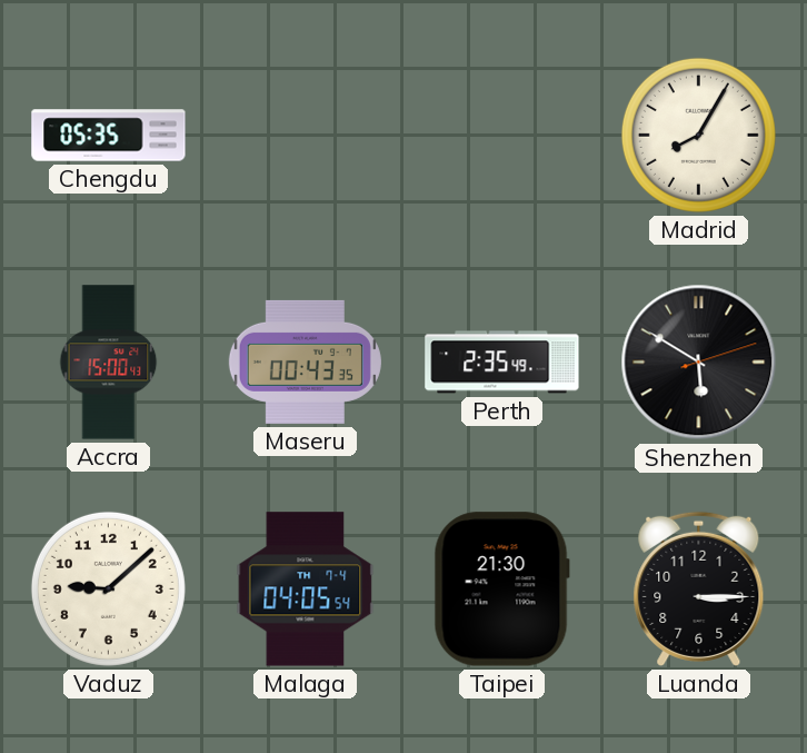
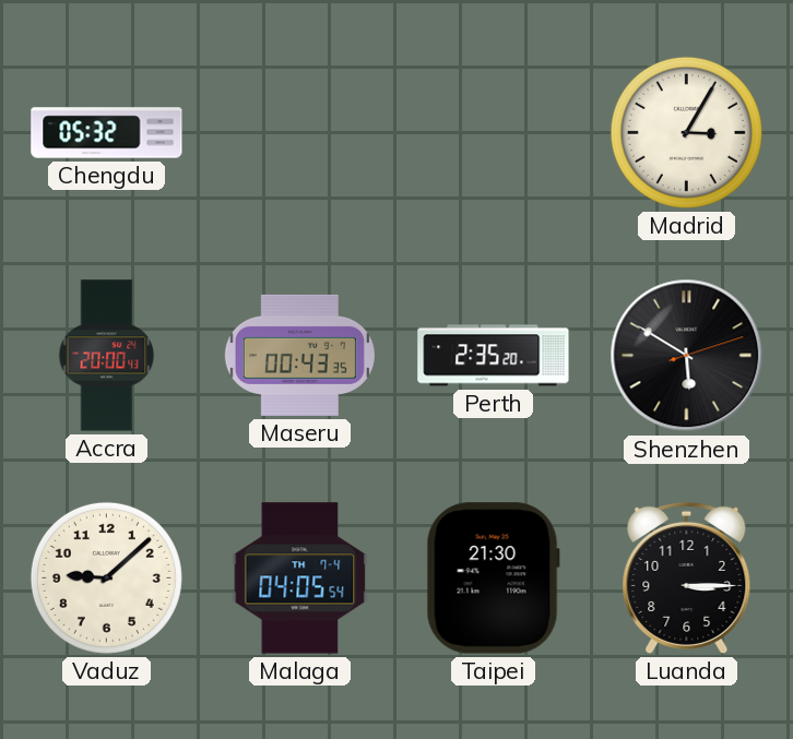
Chengdu: 05:35 -> 05:32 (107, 133)
Madrid: 8:05 -> 3:05 (686, 132)
Accra: 15:00 -> 20:00 (107, 356)
Perth: 2:35:49 -> 2:35:20 (494, 356)
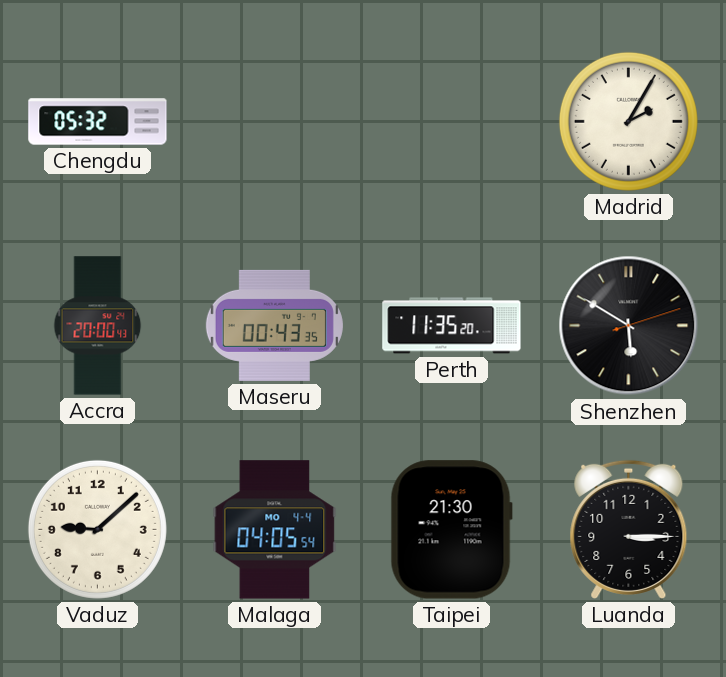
Madrid: 3:05 -> 2:05 (628, 121)
Perth: 2:35 -> 11:35 (452, 326)
Malaga date: TH 7-4 -> MO 4-4 (275, 530)
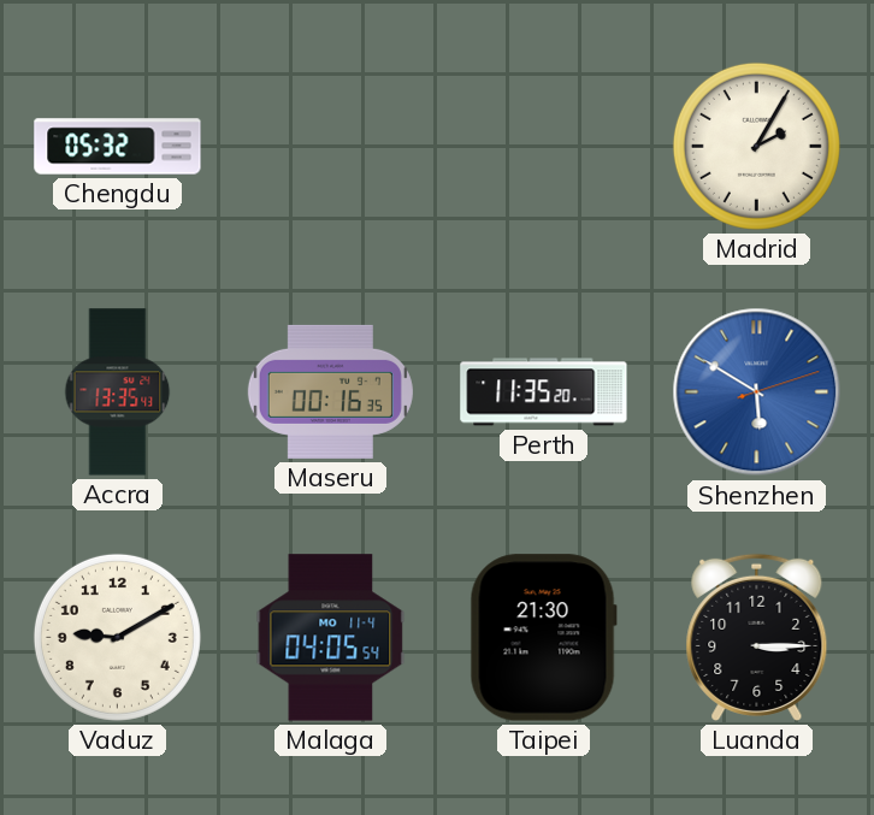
Accra: 20:00 -> 13:35 (118, 392)
Maseru: 00:43 -> 00:16 (330, 391)
Shenzhen dial: black -> blue (757, 392)
Vaduz: 9:08 -> 9:10 (117, 637)
Malaga date: MO 4-4 -> MO 11-4 (331, 638)
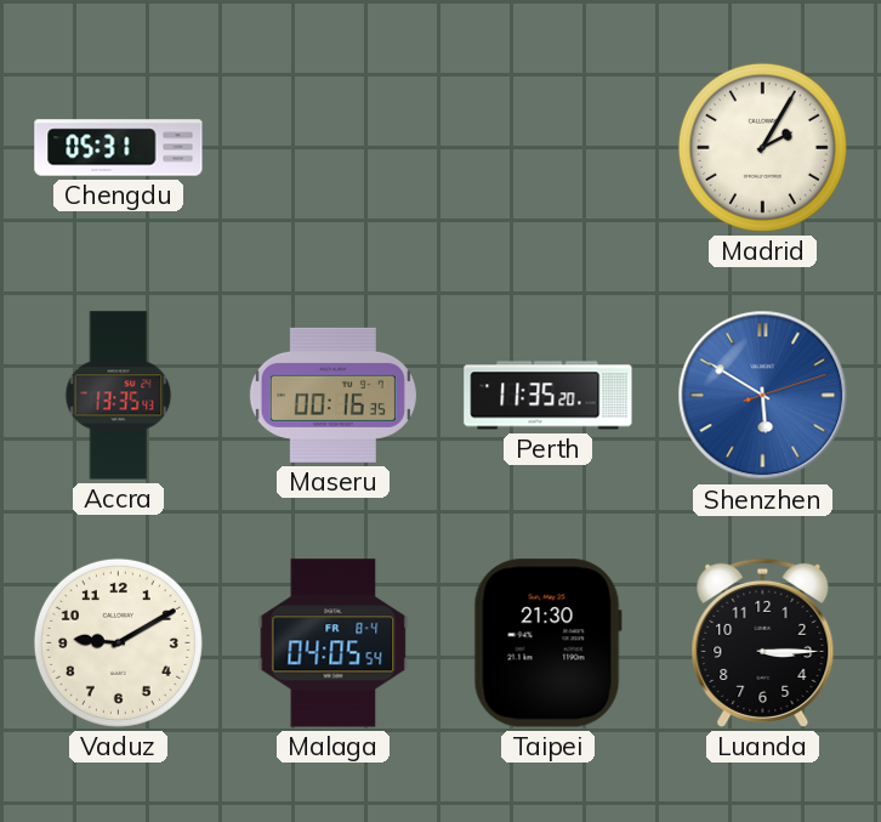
Chengdu: 05:32 -> 05:31 (119, 148)
Malaga date: MO 11-4 -> FR 8-4 (334, 644)
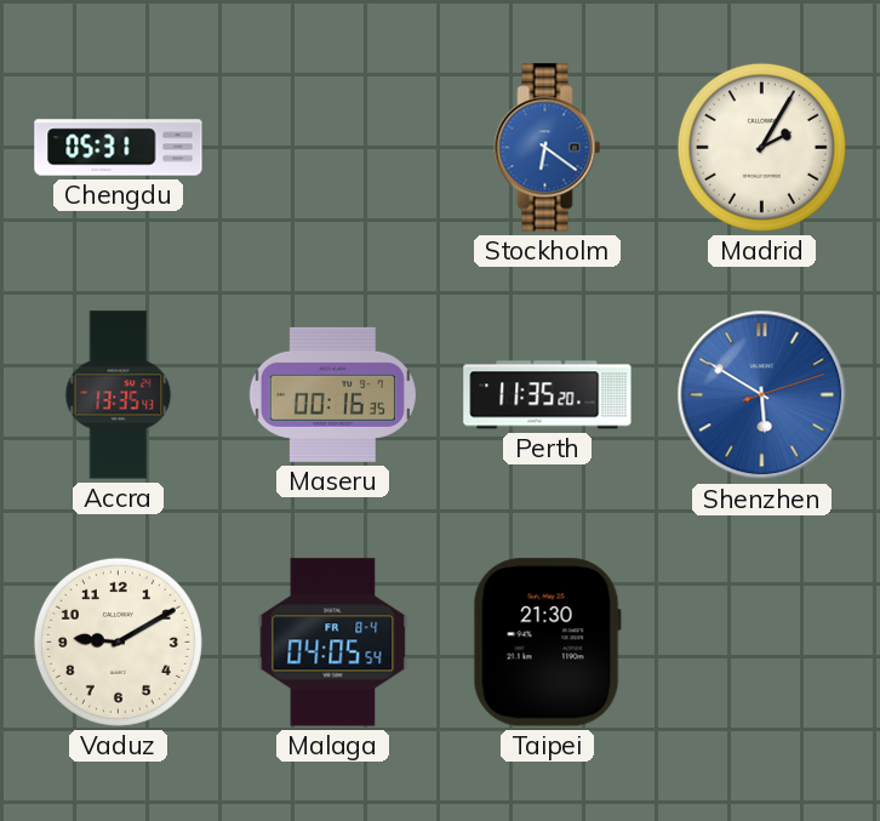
Stockholm: none -> 6:21 (548, 148)
Luanda: 3:15 -> none (763, 642)
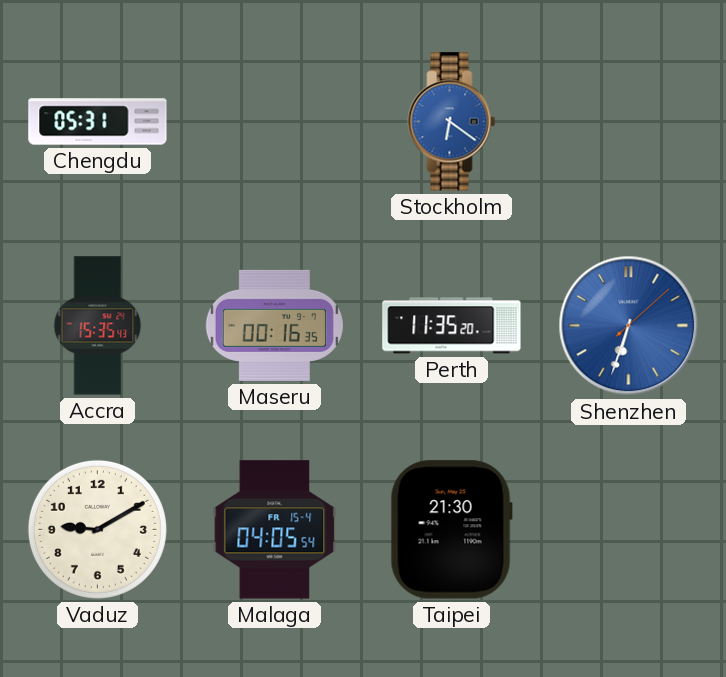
Madrid: 2:05 -> none (761, 147)
Accra: 13:35 -> 15:35 (98, 326)
Shenzhen: 5:50 -> 6:33 (629, 326)
Malaga date: FR 8-4 -> FR 15-4 (275, 530)
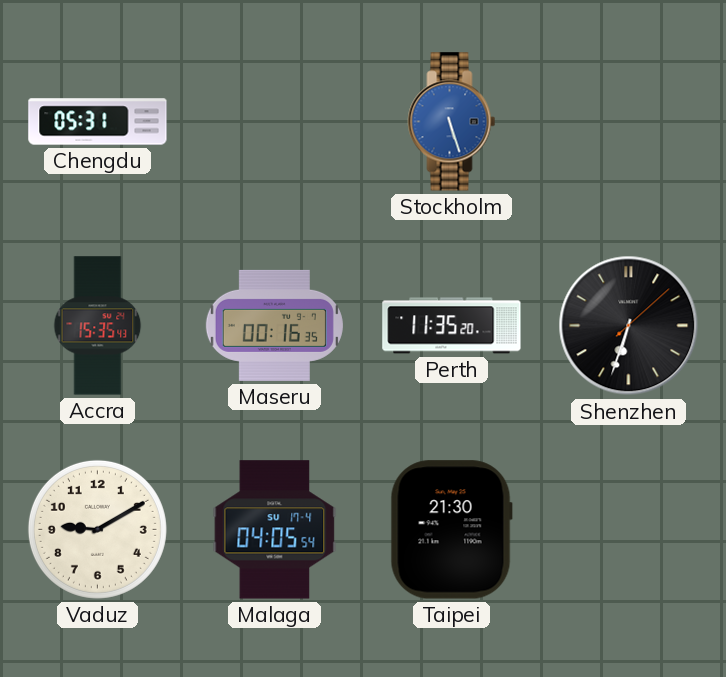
Stockholm: 6:21 -> 5:27 (452, 122)
Shenzhen dial: blue -> black (629, 326)
Malaga date: FR 15-4 -> SU 17-4 (275, 530)
